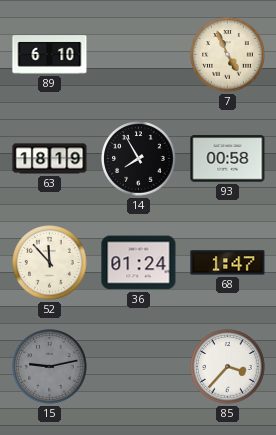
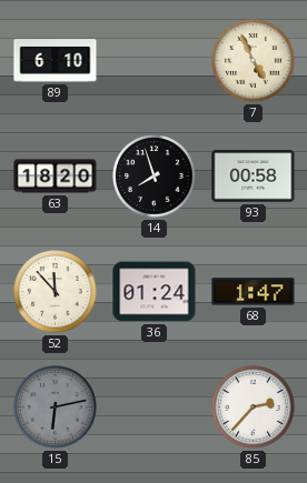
63: 18:19 -> 18:20 (56, 177)
14: 7:55 -> 7:57 (155, 177)
15: 9:13 -> 6:13 (56, 407)
85: 3:37 -> 2:37 (254, 407)
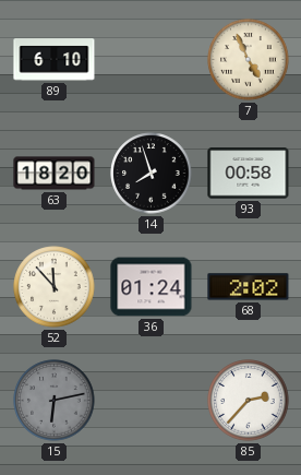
68: 1:47 -> 2:02 (249, 287)
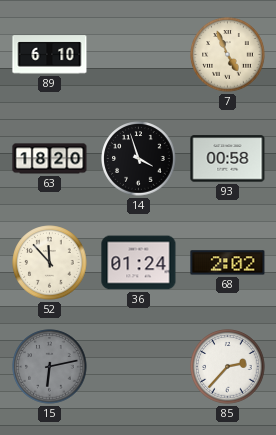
14: 7:57 -> 3:57 (139, 159)
